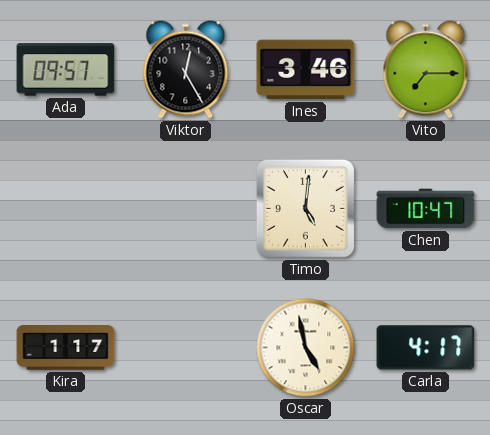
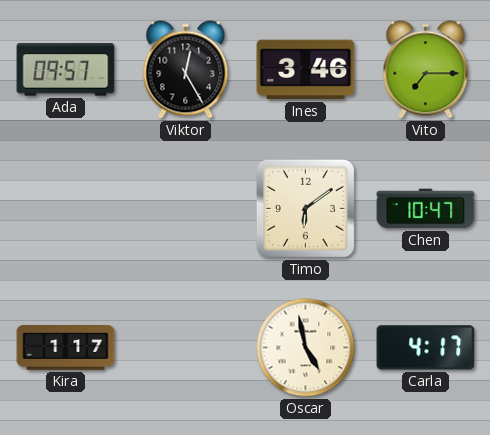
Timo: 5:01 -> 6:09 (305, 208)
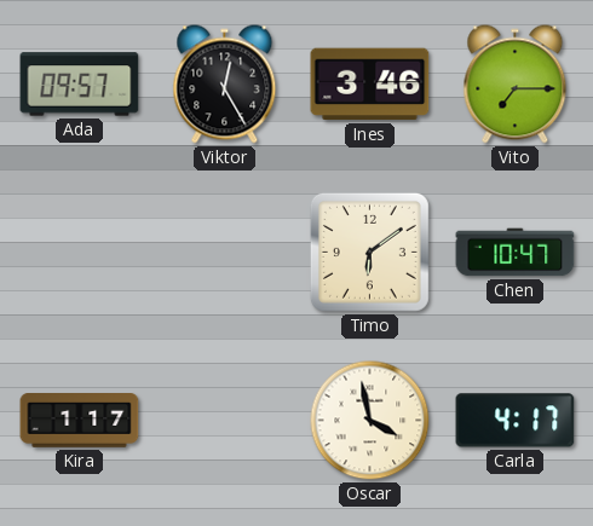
Oscar: 4:58 -> 3:58 (370, 421)
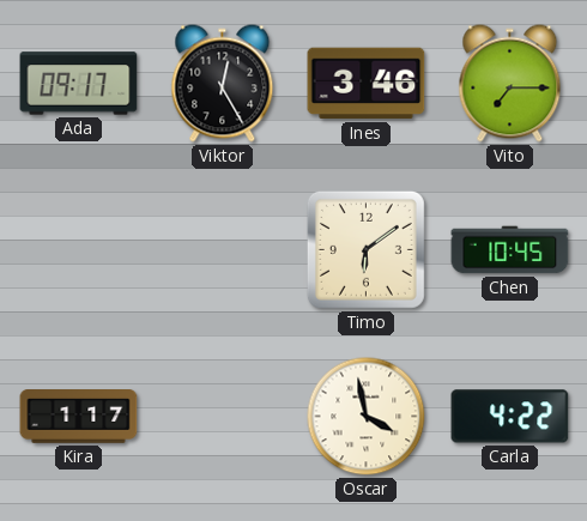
Ada: 09:57 -> 09:17 (79, 84)
Chen: 10:47 -> 10:45 (510, 250)
Carla: 4:17 -> 4:22 (510, 417)
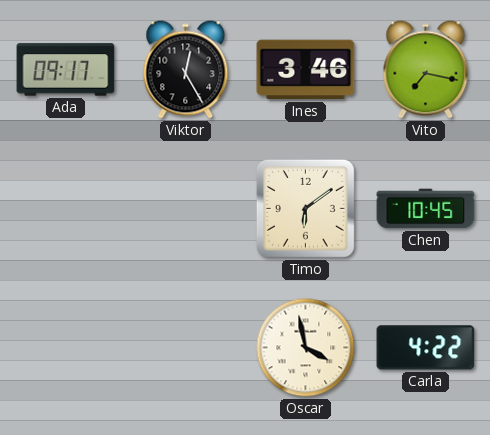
Vito: 7:15 -> 7:17 (426, 70)
Kira: 1:17 -> none (79, 417)
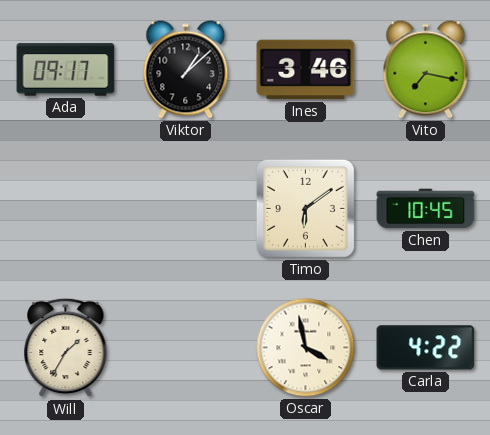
Viktor: 12:25 -> 1:08 (186, 70)
Will: none -> 1:35 (66, 348)
